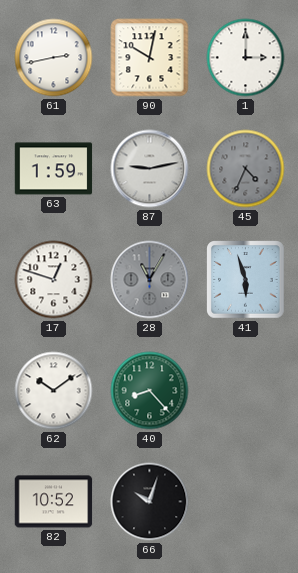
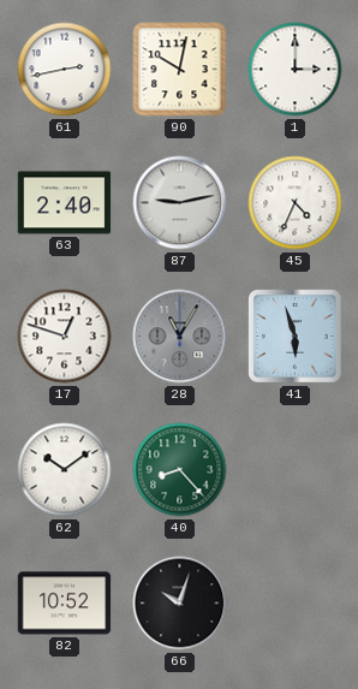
63: 1:59 -> 2:40 (65, 203)
45 dial: grey -> white (296, 203)
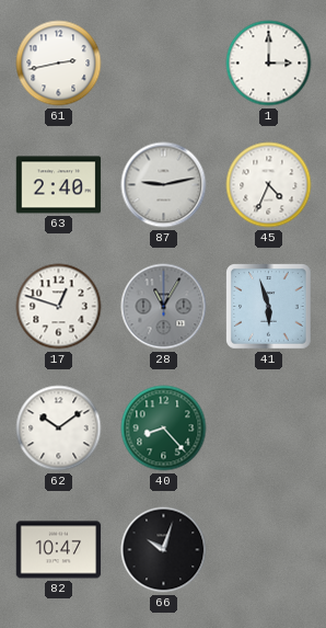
90: 10:02 -> none (180, 70)
82: 10:52 -> 10:47 (59, 550)
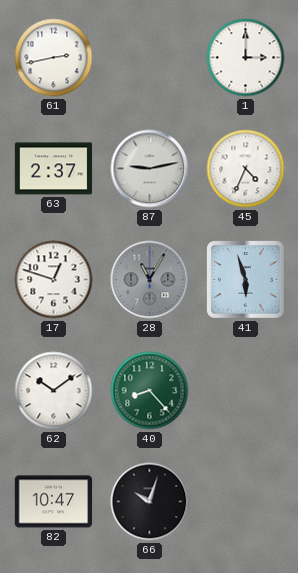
63: 2:40 -> 2:37 (54, 169)
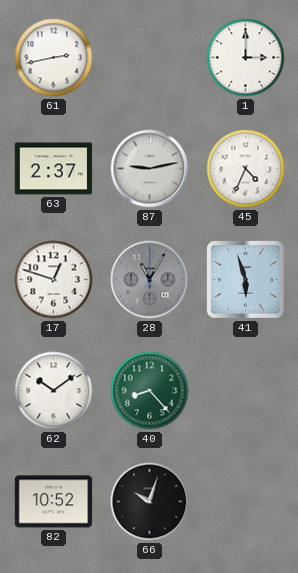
82: 10:47 -> 10:52 (54, 502)
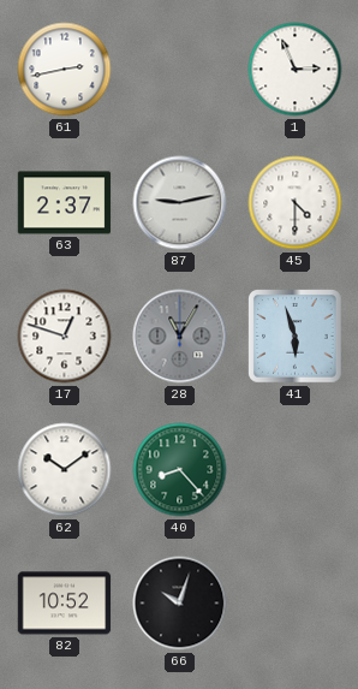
1: 3:00 -> 2:56 (296, 70)
45: 4:34 -> 4:30 (296, 203)
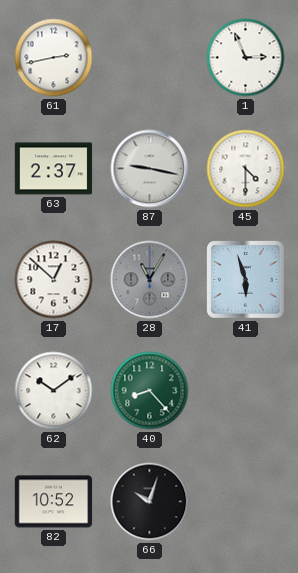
87: 9:13 -> 9:17 (150, 169)
17: 12:48 -> 12:52 (54, 280)
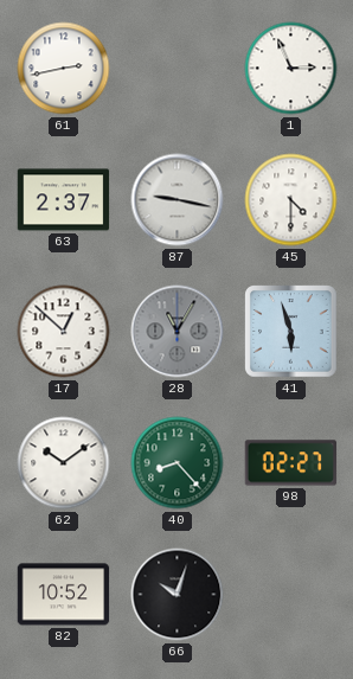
98: none -> 02:27 (291, 463)
